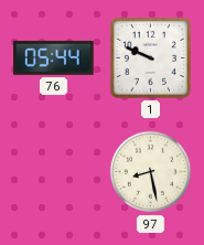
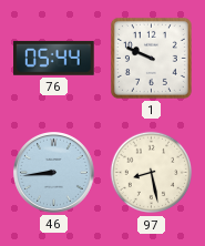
46: none -> 8:44 (54, 173)
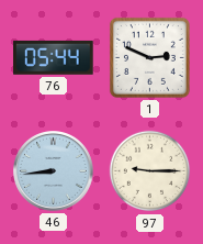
1: 9:49 -> 2:49 (149, 57)
97: 8:28 -> 9:15 (150, 171)
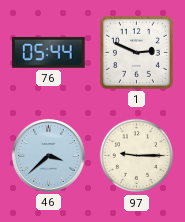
46: 8:44 -> 3:38 (49, 156)
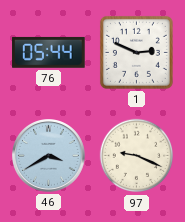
46: 3:38 -> 3:40 (49, 156)
97: 9:15 -> 9:19 (137, 156)
